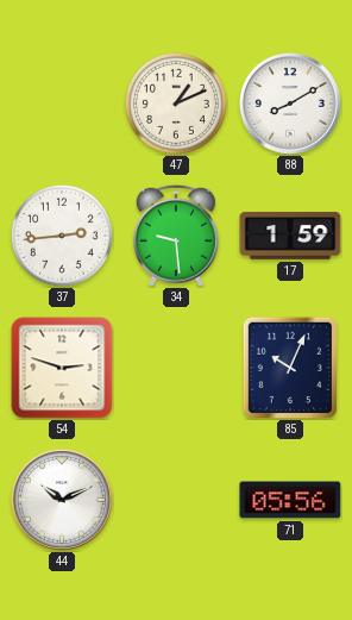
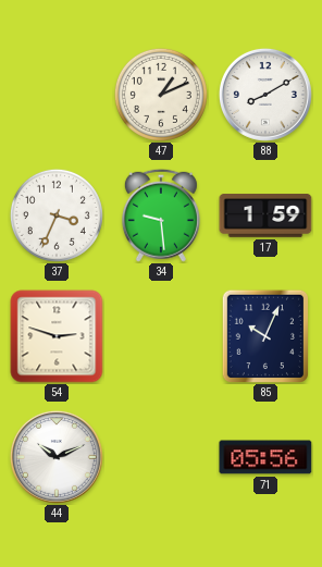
37: 2:44 -> 3:34 (57, 215)
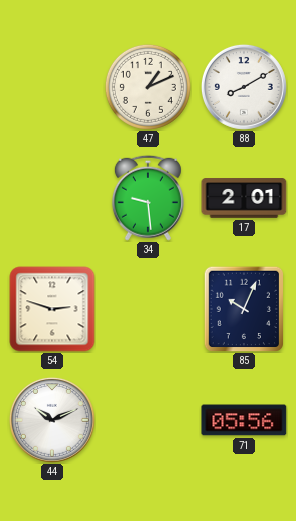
37: 3:34 -> none (57, 215)
17: 1:59 -> 2:01 (244, 198)
